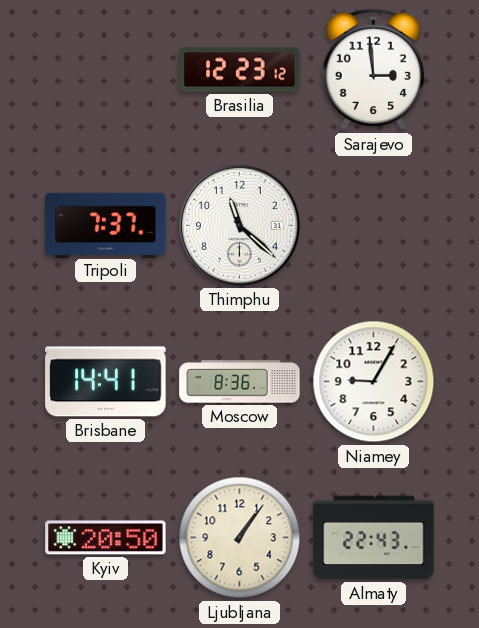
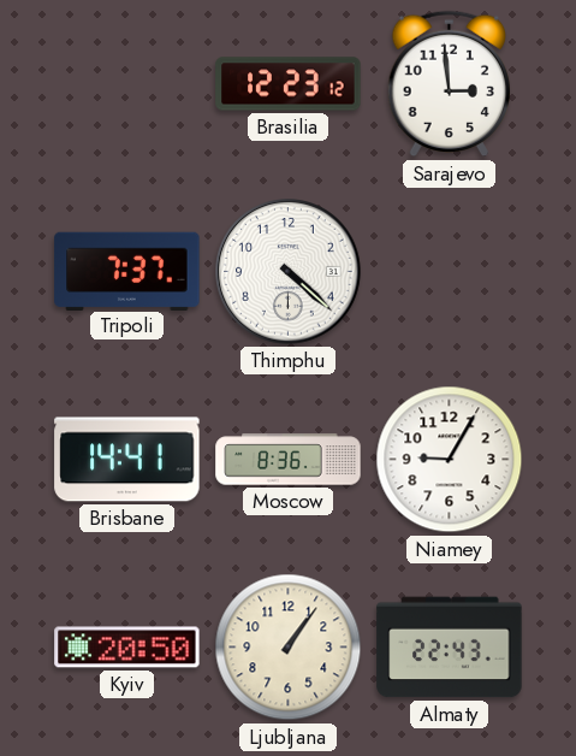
Thimphu: 11:22 -> 4:22 (289, 272)
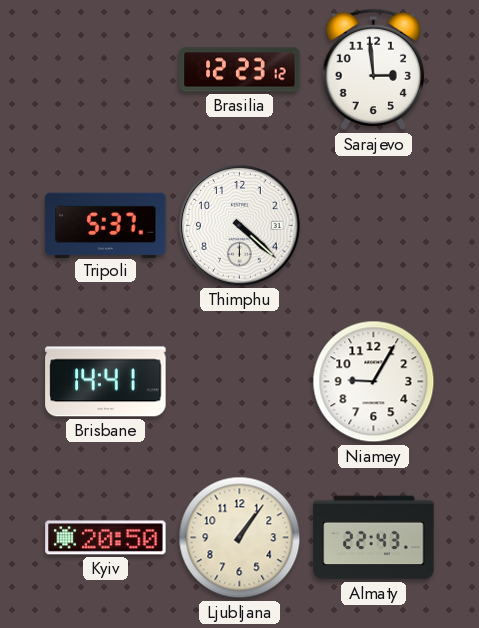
Tripoli: 7:37 -> 5:37 (106, 225)
Moscow: 8:36 -> none (289, 460)
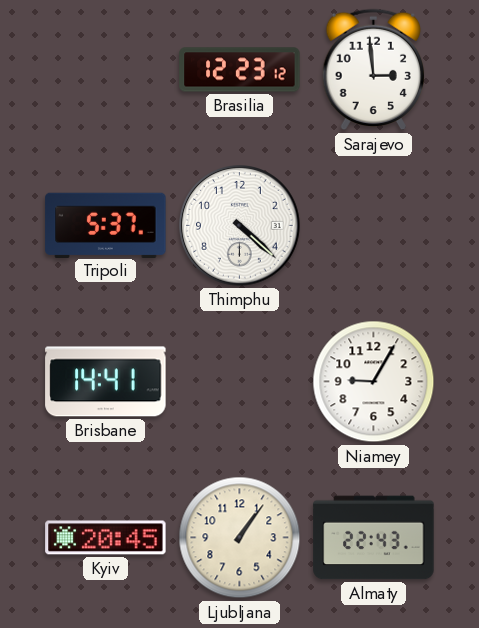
Kyiv: 20:50 -> 20:45 (106, 538)
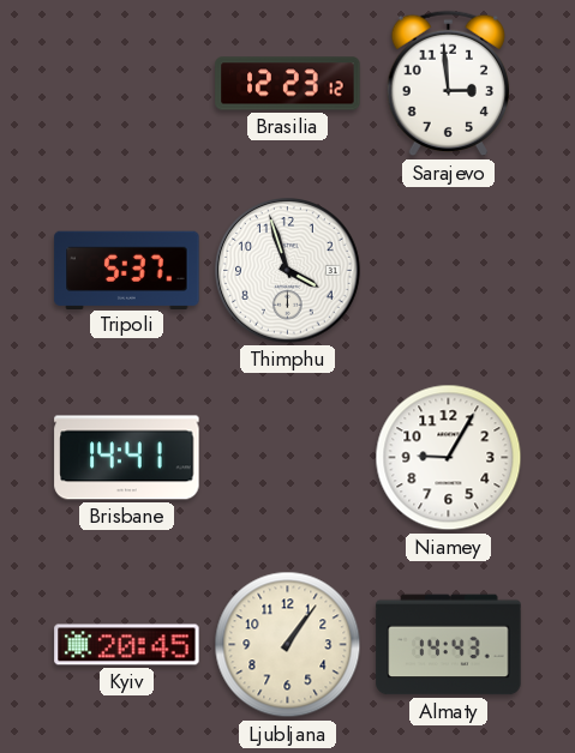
Thimphu: 4:22 -> 3:57 (288, 271)
Almaty: 22:43 -> 14:43 (449, 645)
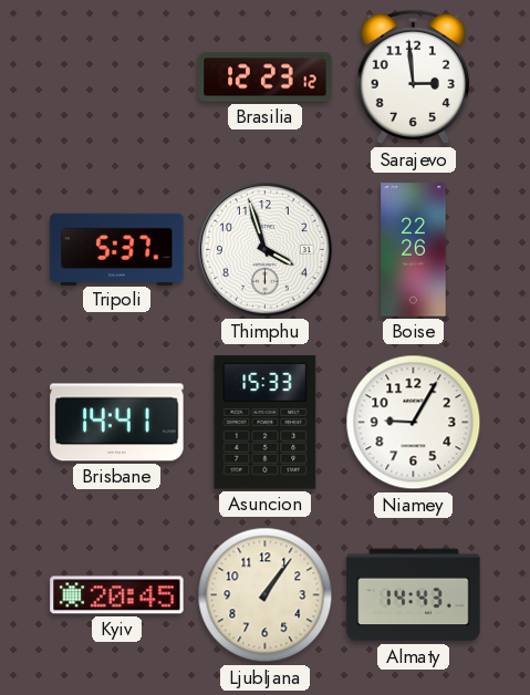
Boise: none -> 22:26 (414, 250)
Asuncion: none -> 15:33 (266, 423)
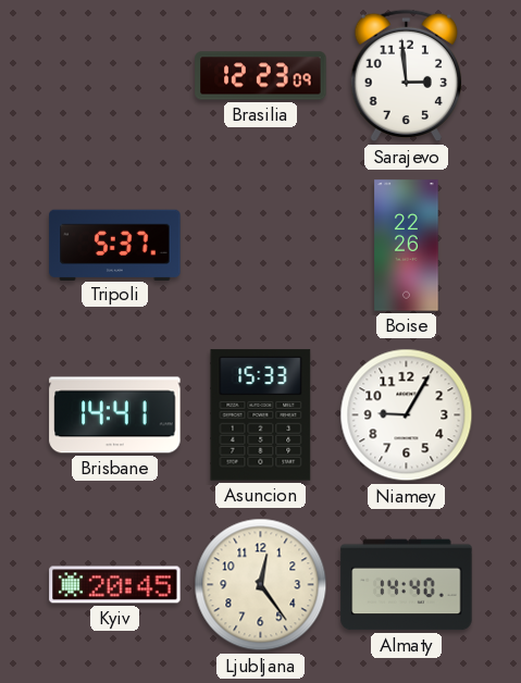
Brasilia: 12:23:12 -> 12:23:09 (261, 76)
Thimphu: 3:57 -> none (266, 250)
Ljubljana: 1:06 -> 12:24 (261, 585)
Almaty: 14:43 -> 14:40 (407, 585)
